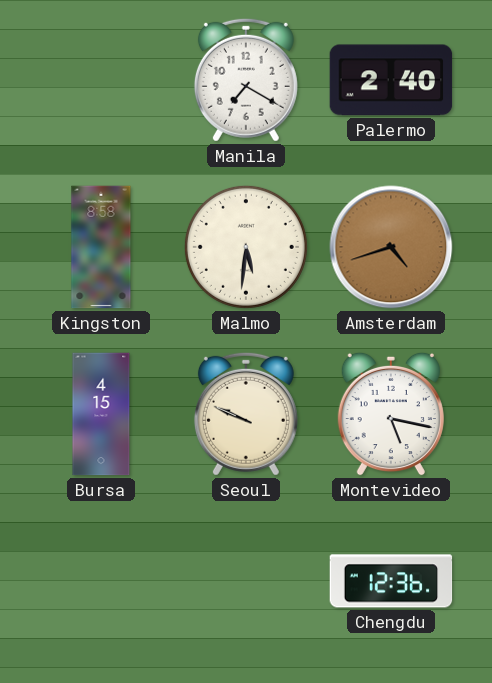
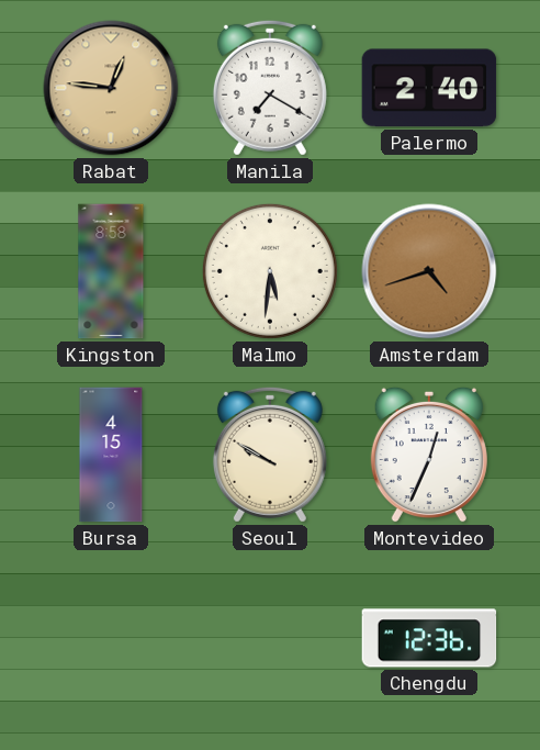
Rabat: none -> 12:46 (111, 88)
Seoul: 9:49 -> 9:50 (270, 455)
Montevideo: 5:17 -> 12:34 (429, 455)
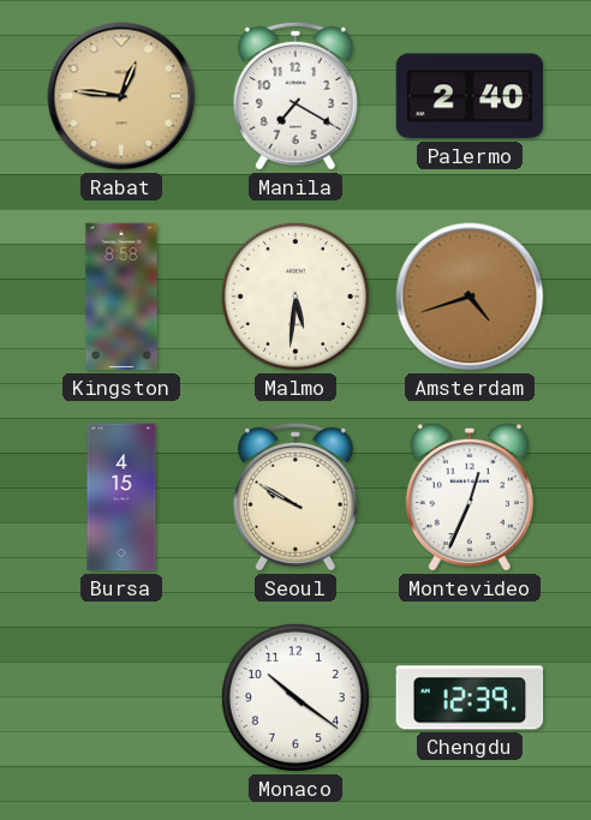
Monaco: none -> 10:21 (295, 698)
Chengdu: 12:36 -> 12:39 (470, 698)
